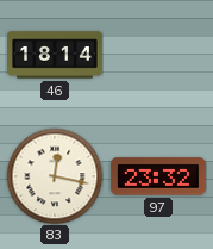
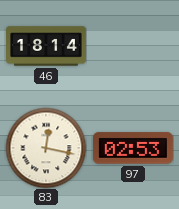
97: 23:32 -> 02:53 (133, 148)
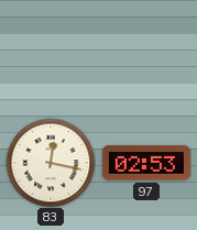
46: 18:14 -> none (47, 46)
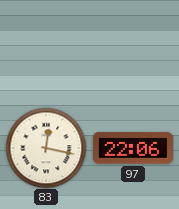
97: 02:53 -> 22:06 (133, 148)
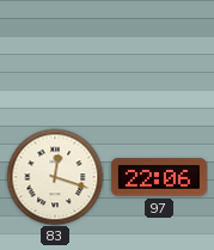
83: 12:17 -> 12:18 (55, 177)
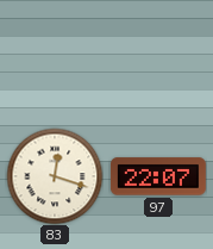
97: 22:06 -> 22:07 (158, 176)
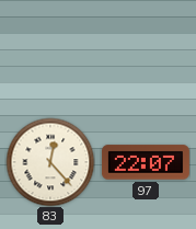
83: 12:18 -> 12:23 (50, 162)
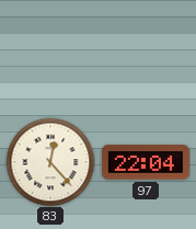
97: 22:07 -> 22:04 (146, 162)
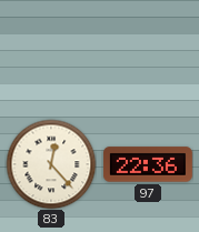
97: 22:04 -> 22:36 (148, 164)
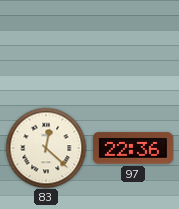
83: 12:23 -> 12:22 (46, 148)
